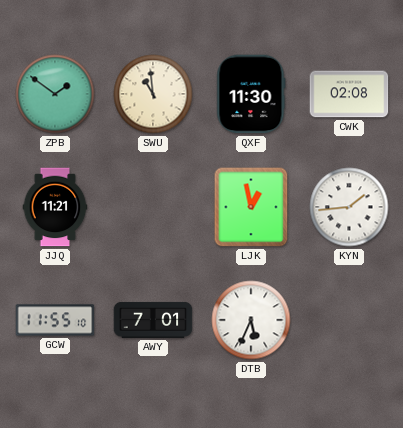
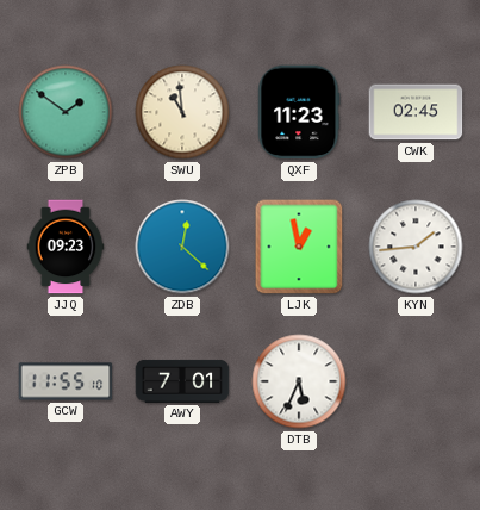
QXF: 11:30 -> 11:23 (299, 112)
CWK: 02:08 -> 02:45 (416, 112)
JJQ: 11:21 -> 09:23 (66, 247)
ZDB: none -> 12:22 (182, 247)
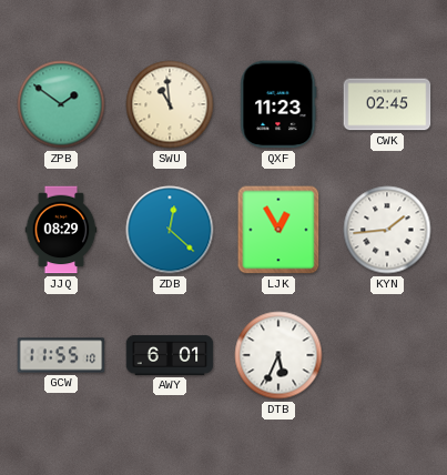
JJQ: 09:23 -> 08:29 (61, 230)
LJK: 12:58 -> 12:55 (278, 230)
AWY: 7:01 -> 6:01 (170, 355)
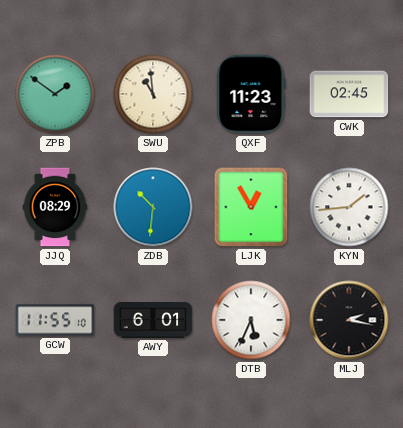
ZDB: 12:22 -> 10:31 (153, 207)
MLJ: none -> 2:17 (349, 320)
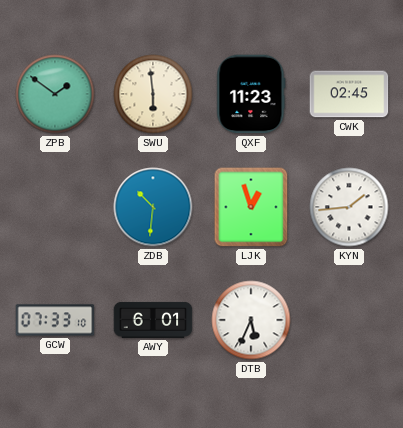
SWU: 10:59 -> 5:59 (153, 94)
JJQ: 08:29 -> none (55, 207)
LJK: 12:55 -> 12:57 (251, 207)
GCW: 11:55 -> 07:33 (55, 320)
MLJ: 2:17 -> none (349, 320)
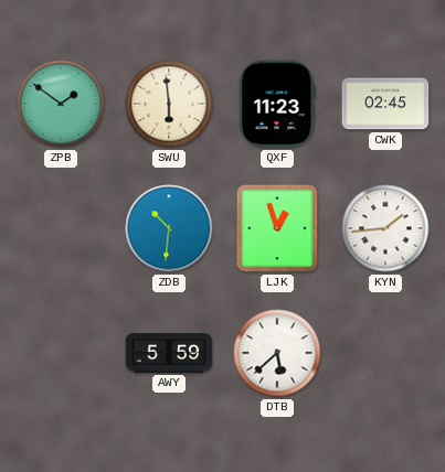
GCW: 07:33 -> none (55, 320)
AWY: 6:01 -> 5:59 (169, 353)
DTB: 5:34 -> 5:38 (277, 353)
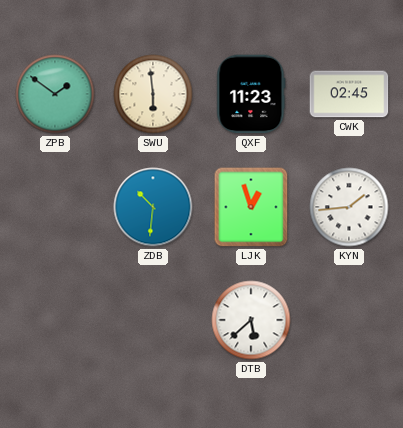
AWY: 5:59 -> none (169, 353)
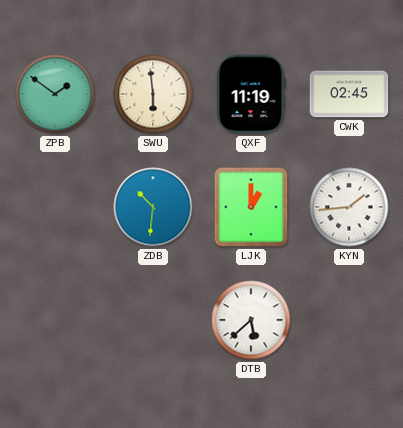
QXF: 11:23 -> 11:19 (251, 94)
LJK: 12:57 -> 1:00 (251, 207)
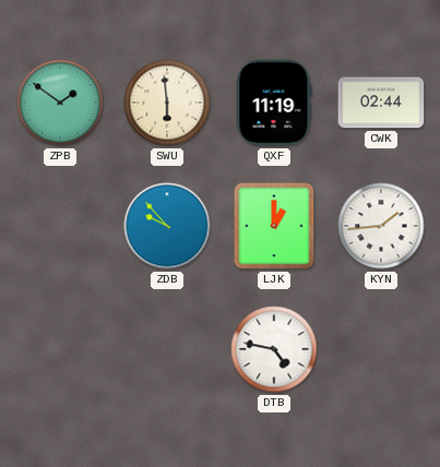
CWK: 02:45 -> 02:44 (381, 103)
ZDB: 10:31 -> 9:53 (167, 226)
DTB: 5:38 -> 4:47 (274, 349)
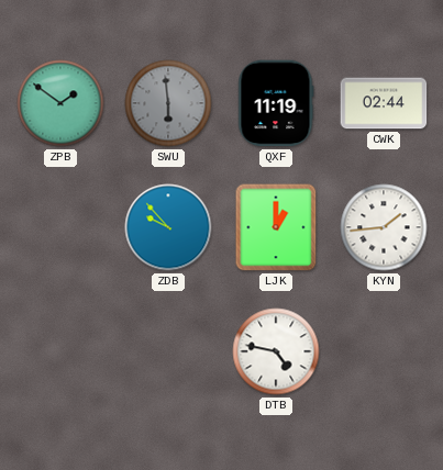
SWU dial: cream -> grey (168, 103)
